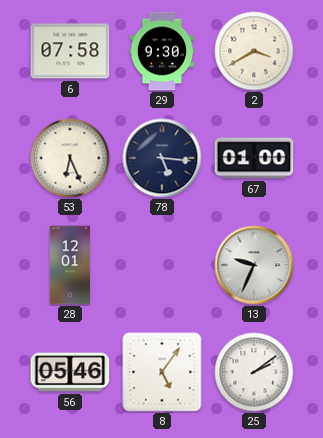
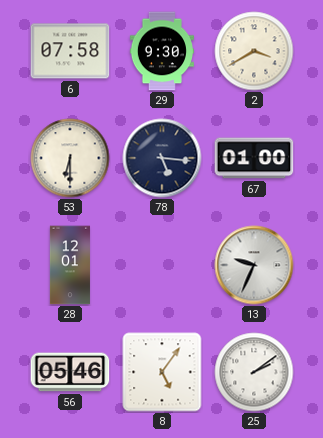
53: 6:26 -> 6:30 (70, 158)
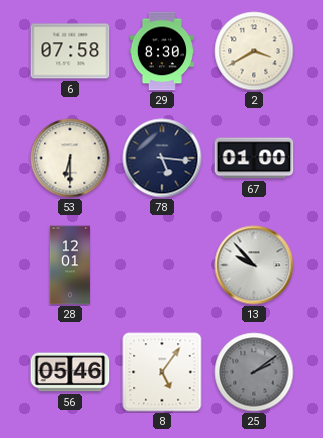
29: 9:30 -> 8:30 (162, 51)
13: 9:34 -> 9:53 (254, 265)
25 dial: white -> grey (254, 372)
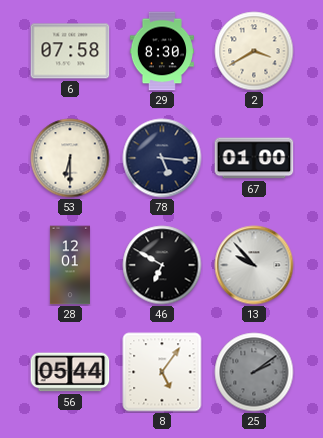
46: none -> 6:50 (162, 265)
56: 05:46 -> 05:44 (70, 372)
